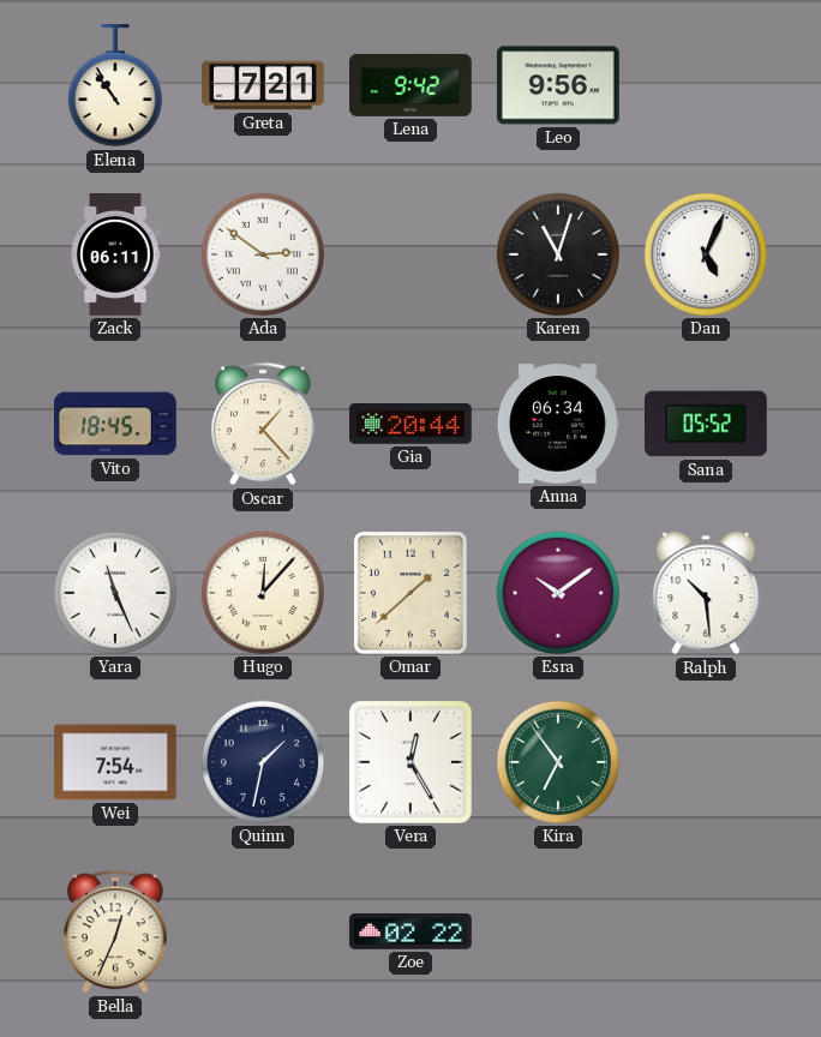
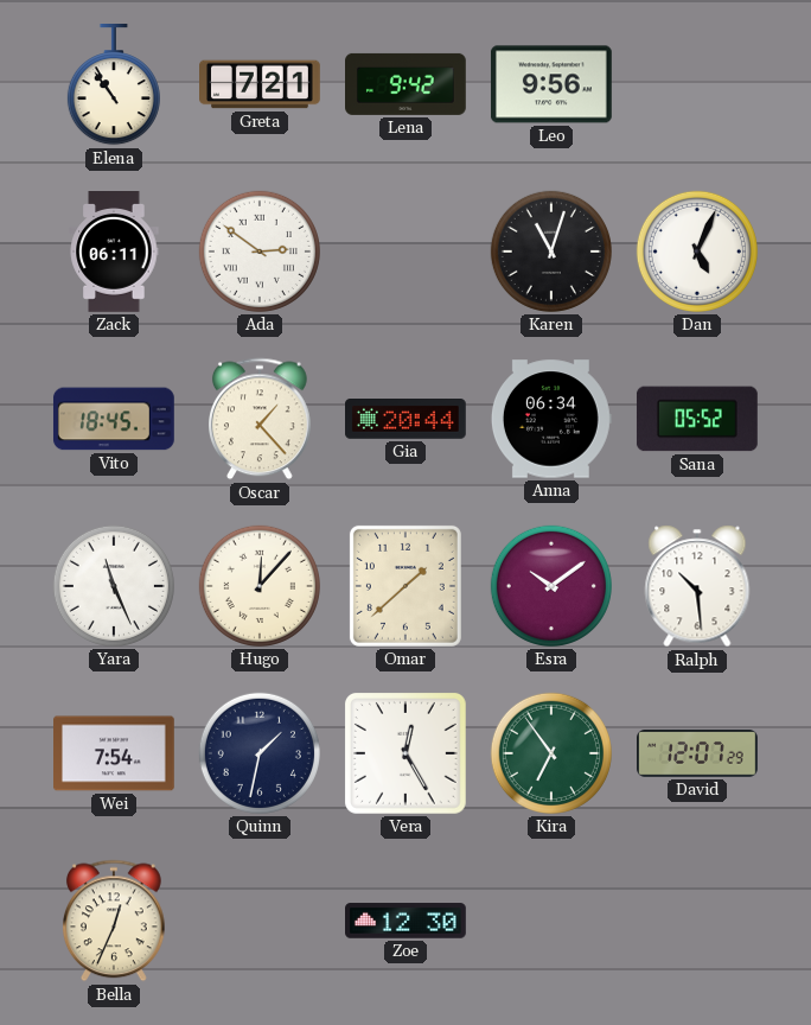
David: none -> 12:07 (698, 753)
Zoe: 02:22 -> 12:30 (407, 921)
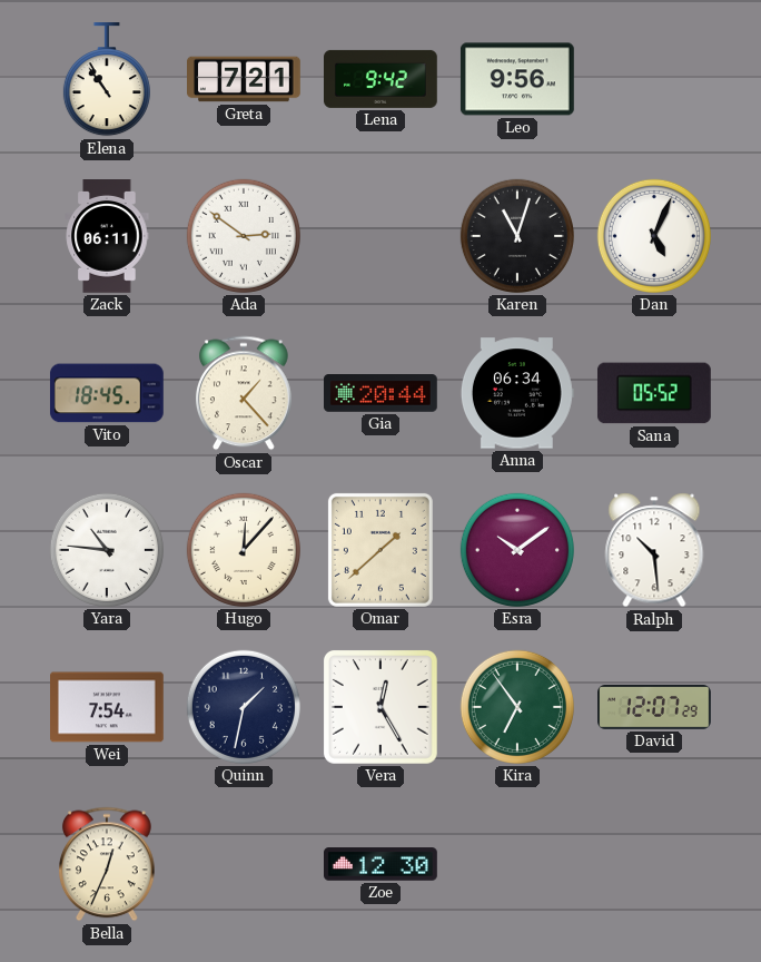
Yara: 11:26 -> 10:46 (107, 550)
